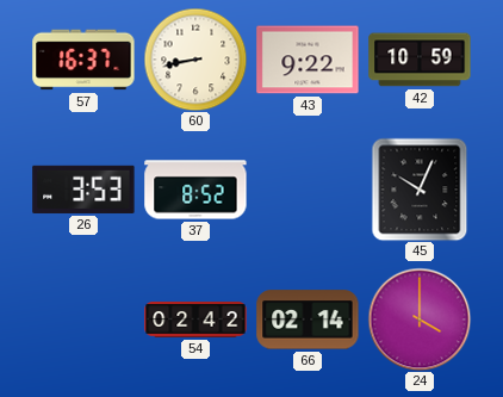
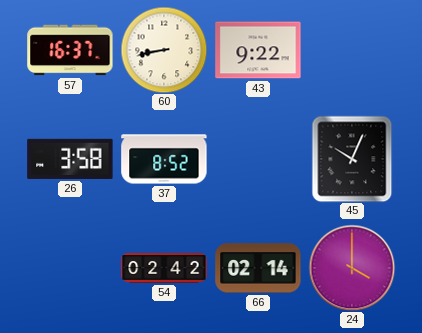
42: 10:59 -> none (420, 60)
26: 3:53 -> 3:58 (70, 159)
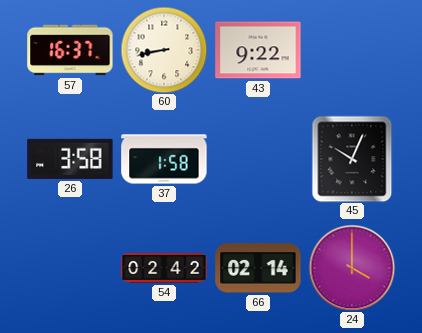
37: 8:52 -> 1:58 (164, 159)
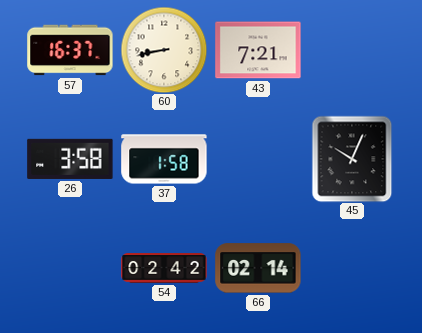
43: 9:22 -> 7:21 (258, 50)
24: 4:00 -> none (352, 268)
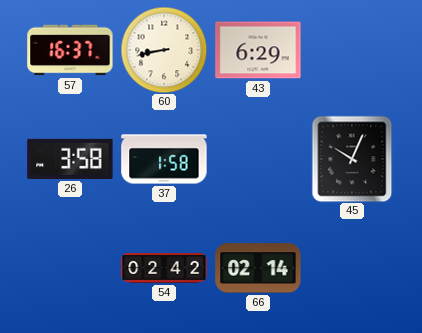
43: 7:21 -> 6:29 (258, 50)
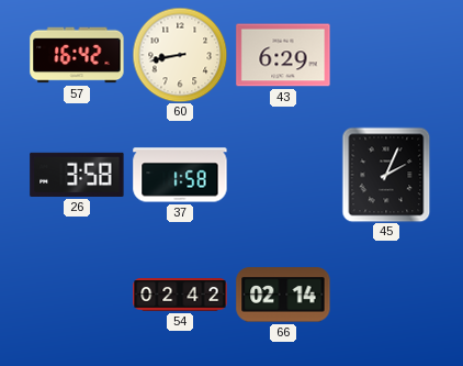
57: 16:37 -> 16:42 (77, 55)
45: 10:04 -> 2:04 (386, 175)
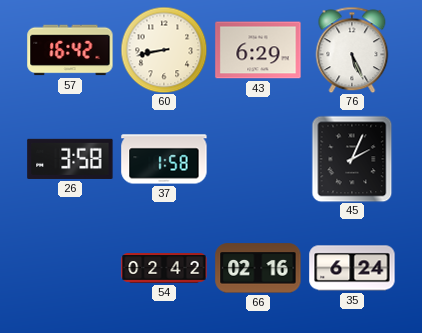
76: none -> 5:26 (352, 50)
66: 02:14 -> 02:16 (258, 268)
35: none -> 6:24 (352, 268)
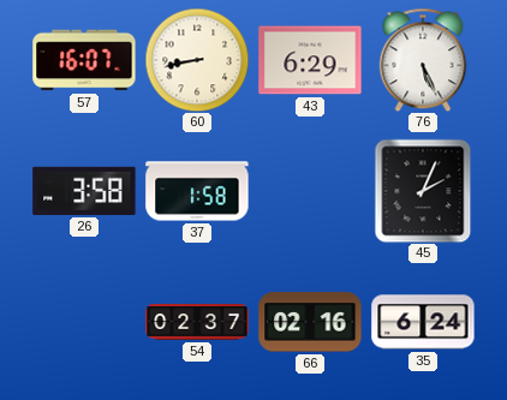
57: 16:42 -> 16:07 (84, 60)
54: 02:42 -> 02:37 (197, 322)
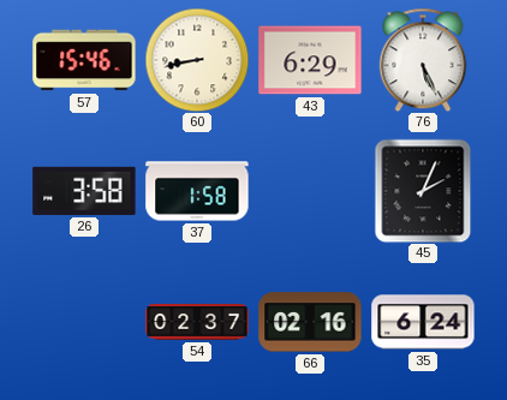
57: 16:07 -> 15:46 (84, 60)
